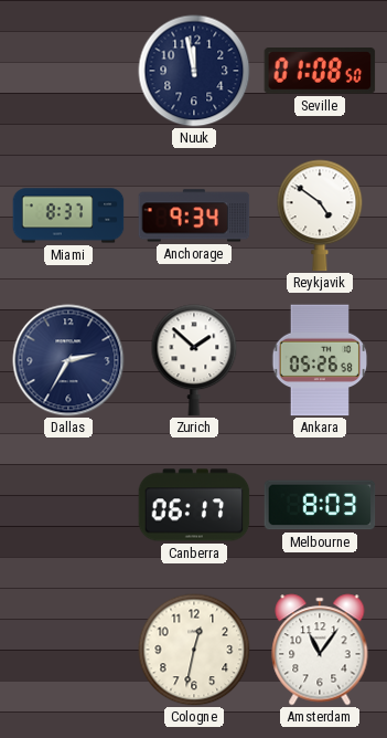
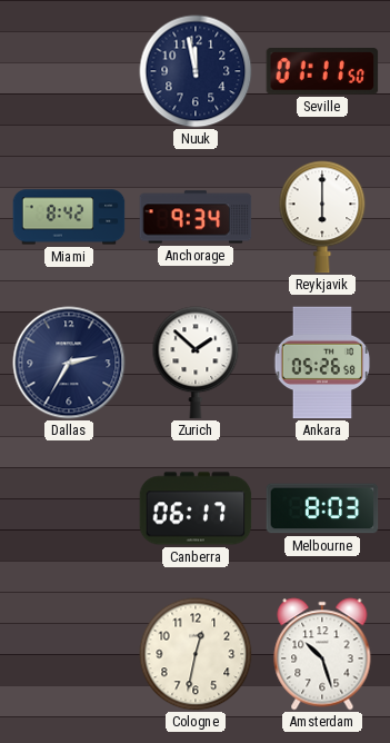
Seville: 01:08 -> 01:11 (322, 71)
Miami: 8:37 -> 8:42 (69, 217)
Reykjavik: 4:51 -> 6:00 (322, 217)
Amsterdam: 11:06 -> 10:27 (322, 654)
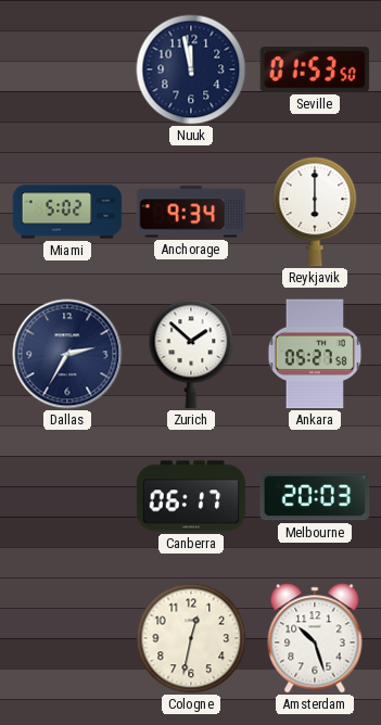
Seville: 01:11 -> 01:53 (315, 69)
Miami: 8:42 -> 5:02 (67, 212)
Ankara: 05:26 -> 05:27 (315, 354)
Melbourne: 8:03 -> 20:03 (315, 496)
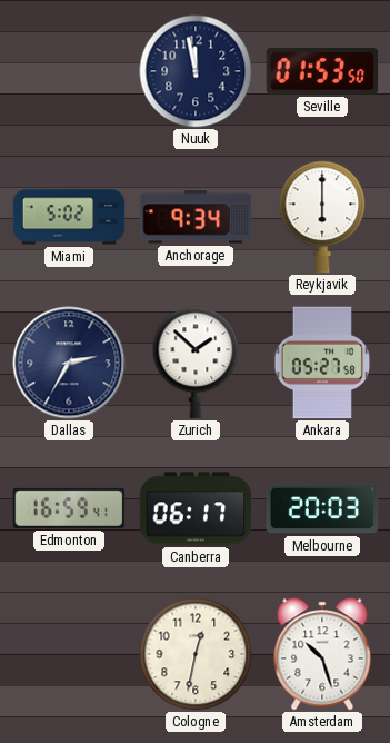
Edmonton: none -> 16:59 (69, 508)
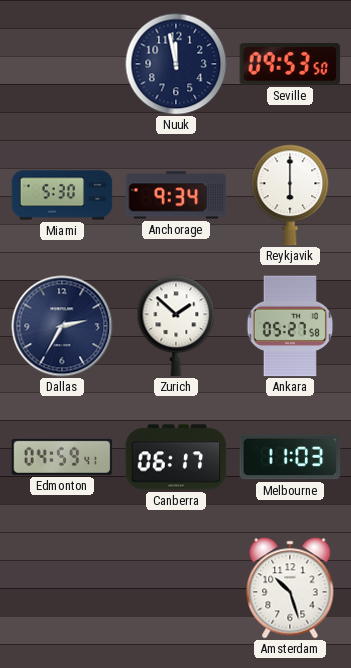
Seville: 01:53 -> 09:53 (290, 64)
Miami: 5:02 -> 5:30 (62, 195)
Edmonton: 16:59 -> 04:59 (62, 457)
Melbourne: 20:03 -> 11:03 (290, 457)
Cologne: 12:32 -> none (196, 654)
